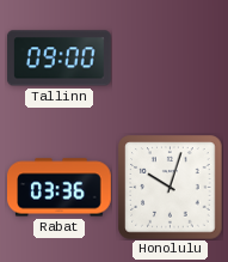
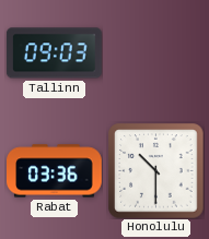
Tallinn: 09:00 -> 09:03 (54, 53)
Honolulu: 10:03 -> 10:30 (155, 170)
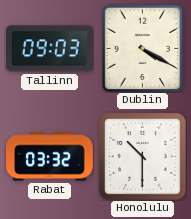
Dublin: none -> 4:20 (143, 48)
Rabat: 03:36 -> 03:32 (50, 157)
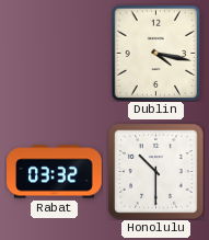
Tallinn: 09:03 -> none (49, 49)
Dublin: 4:20 -> 4:17 (156, 53)
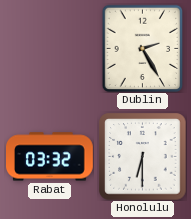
Dublin: 4:17 -> 2:25 (143, 48)
Honolulu: 10:30 -> 6:30 (142, 156)
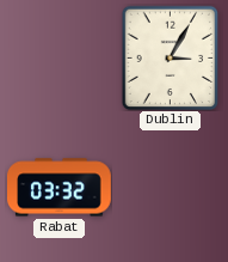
Dublin: 2:25 -> 3:05 (171, 57)
Honolulu: 6:30 -> none (142, 156)
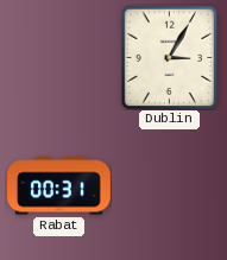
Rabat: 03:32 -> 00:31 (59, 186)
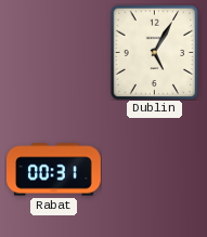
Dublin: 3:05 -> 5:05 (155, 52)
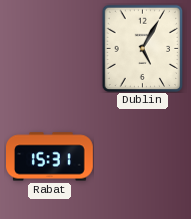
Rabat: 00:31 -> 15:31 (50, 157)
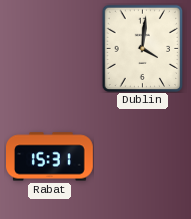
Dublin: 5:05 -> 4:01 (143, 48)
